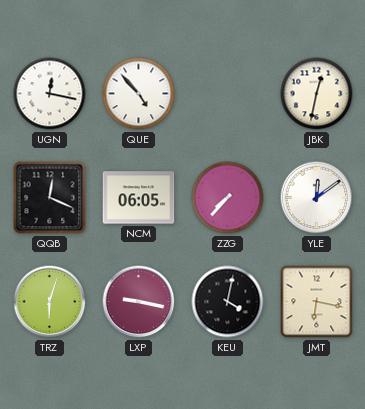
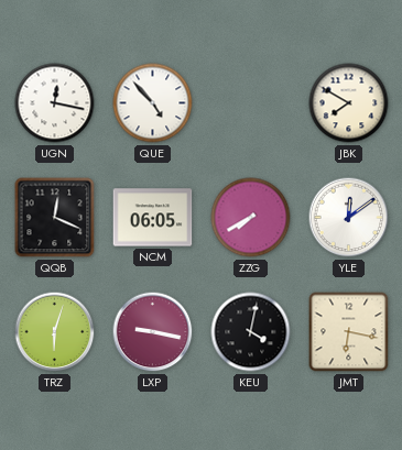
JBK: 12:32 -> 7:50 (349, 103)
ZZG: 7:37 -> 7:40 (251, 218)
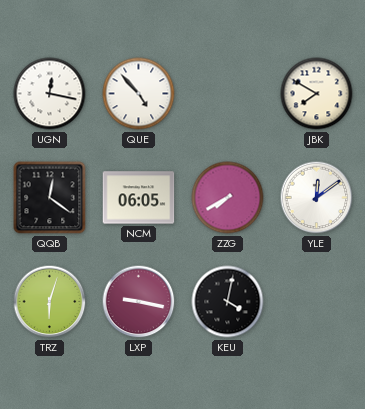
QQB: 12:19 -> 12:21 (50, 198)
JMT: 6:17 -> none (349, 332)
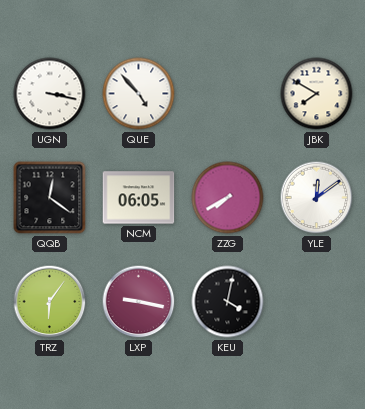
UGN: 12:17 -> 3:17 (50, 94)
TRZ: 6:03 -> 6:06 (50, 302)
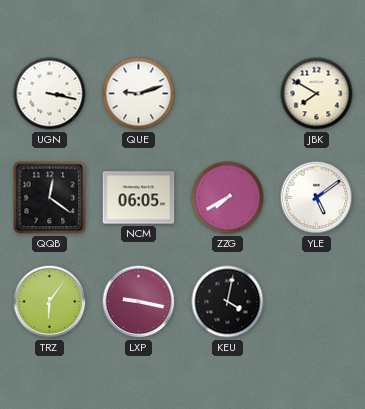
QUE: 4:53 -> 9:12 (139, 94)
YLE: 12:09 -> 5:09 (317, 198)
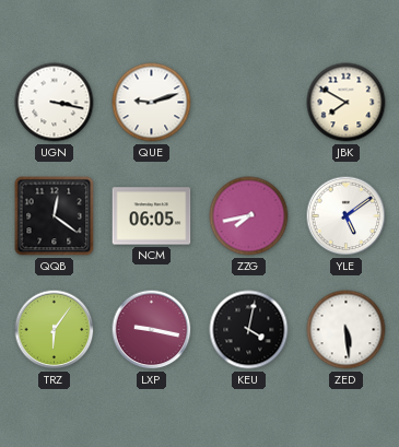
ZZG: 7:40 -> 7:43 (249, 216)
ZED: none -> 5:29 (347, 330)
